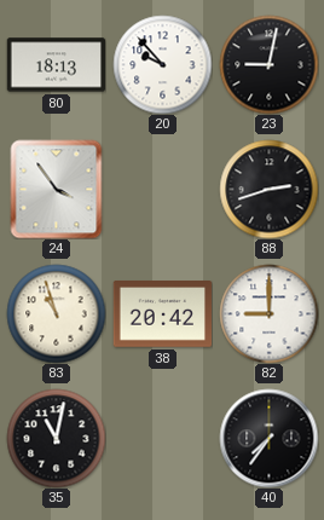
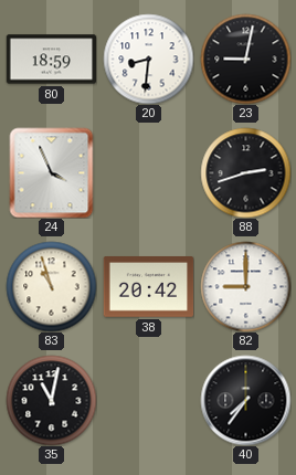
80: 18:13 -> 18:59 (51, 60)
20: 9:53 -> 8:31 (148, 59)
24: 3:54 -> 3:56 (52, 172)
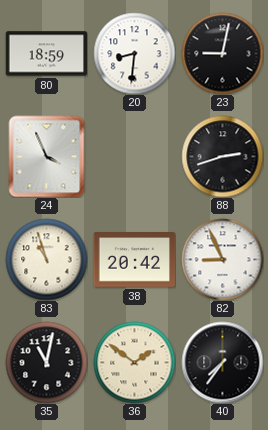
82: 9:00 -> 8:56 (222, 259)
36: none -> 1:51 (134, 362)
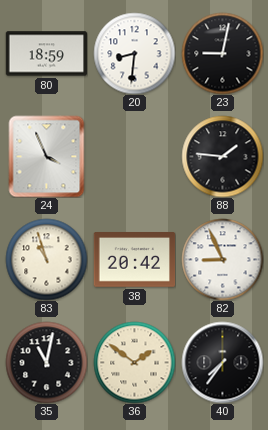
88: 2:42 -> 1:46 (222, 156)
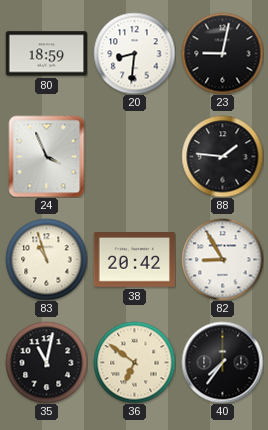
82: 8:56 -> 8:55 (222, 259)
36: 1:51 -> 6:51 (134, 362)
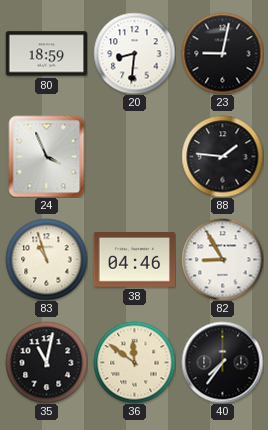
38: 20:42 -> 04:46 (134, 260)
36: 6:51 -> 11:51 (134, 362)
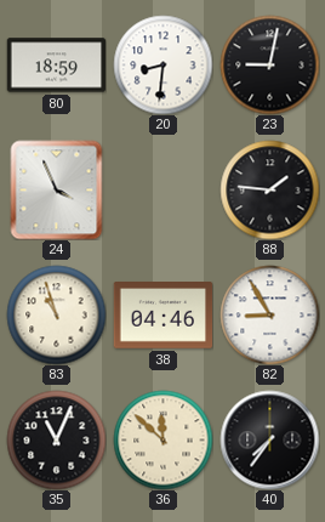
35: 11:02 -> 11:04 (56, 439)
36: 11:51 -> 11:52 (162, 439)
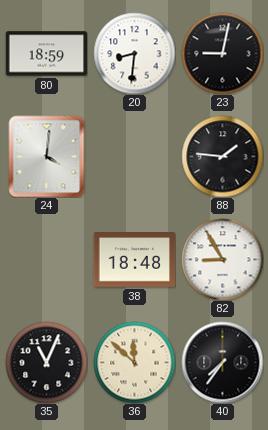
24: 3:56 -> 4:01 (47, 156)
83: 10:57 -> none (56, 314)
38: 04:46 -> 18:48 (134, 260)
